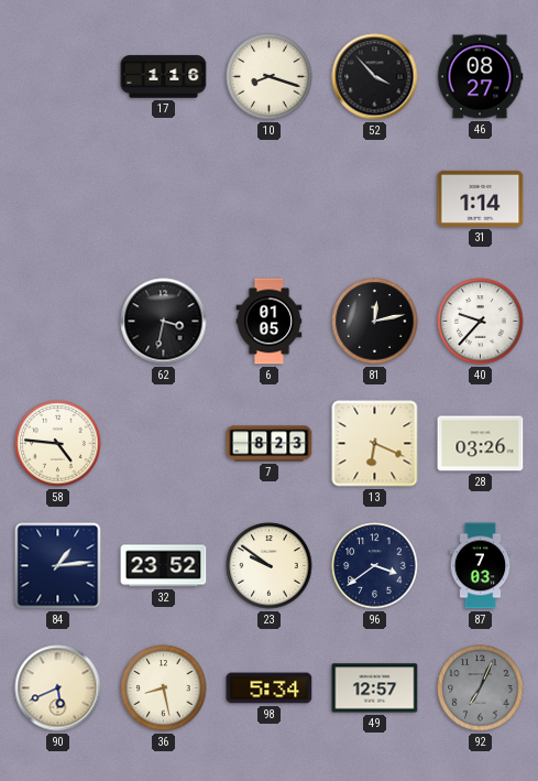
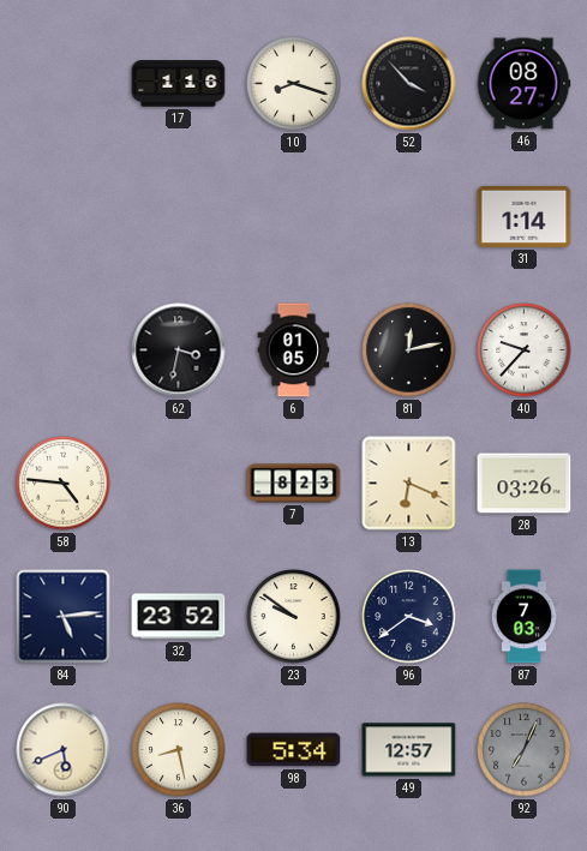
84: 1:14 -> 5:14 (64, 617)
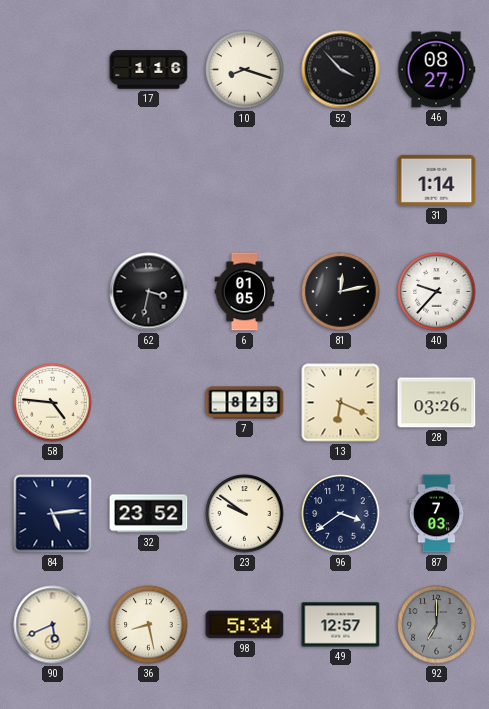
92: 7:04 -> 7:00 (437, 625)
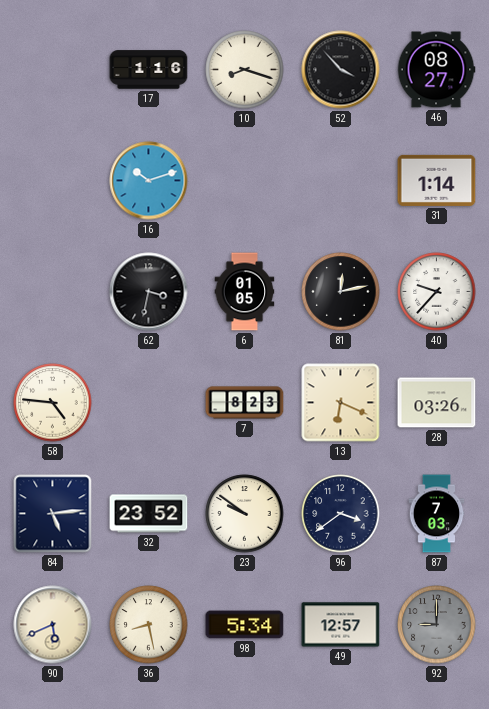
16: none -> 10:12 (149, 181)
92: 7:00 -> 9:00 (437, 625)
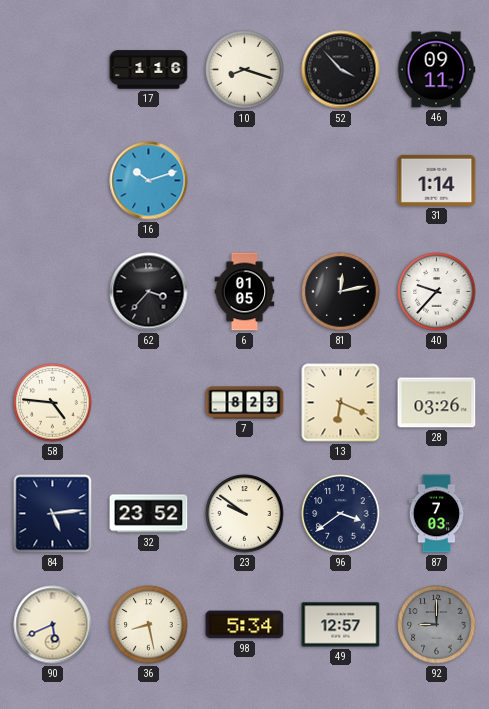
46: 08:27 -> 09:11 (436, 70)
62: 3:32 -> 3:37 (149, 292)
